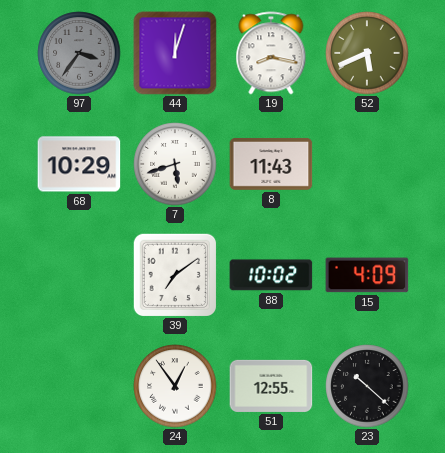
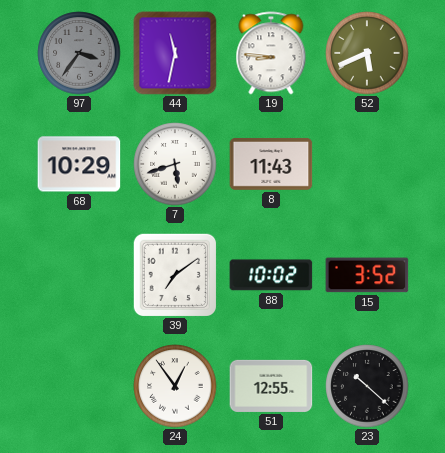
44: 12:03 -> 11:32 (175, 53)
19: 8:17 -> 8:46 (271, 53)
15: 4:09 -> 3:52 (367, 275)
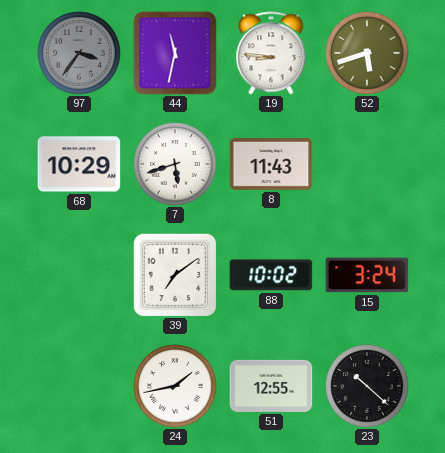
52: 5:41 -> 5:42 (367, 53)
15: 3:52 -> 3:24 (367, 275)
24: 12:54 -> 1:43 (175, 386)
